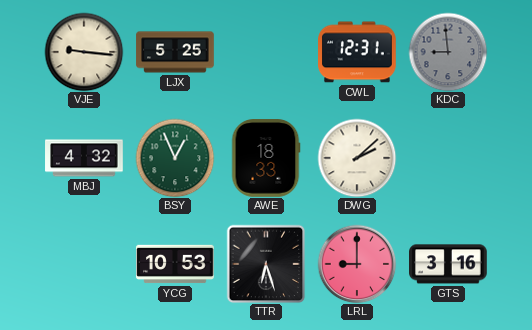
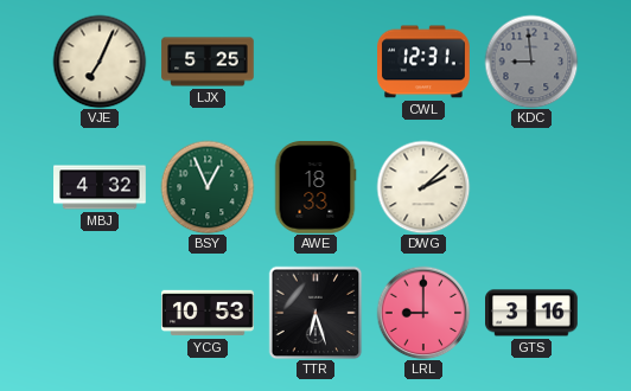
VJE: 9:16 -> 7:04 (100, 62)
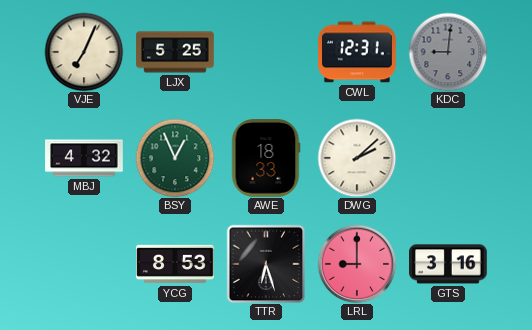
KDC: 8:59 -> 9:01 (448, 52)
YCG: 10:53 -> 8:53 (175, 264)
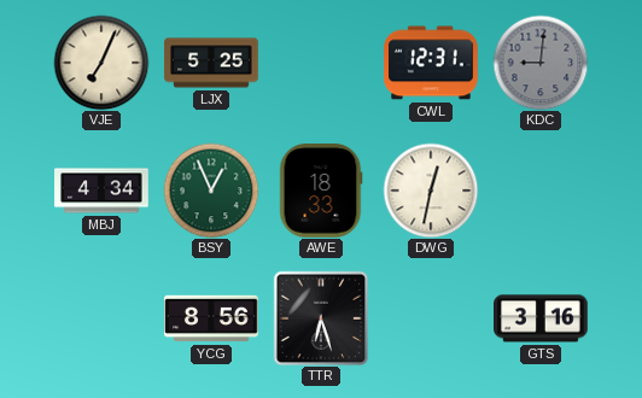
MBJ: 4:32 -> 4:34 (101, 191)
DWG: 2:08 -> 12:32 (431, 191)
YCG: 8:53 -> 8:56 (211, 318)
LRL: 9:00 -> none (357, 264)
